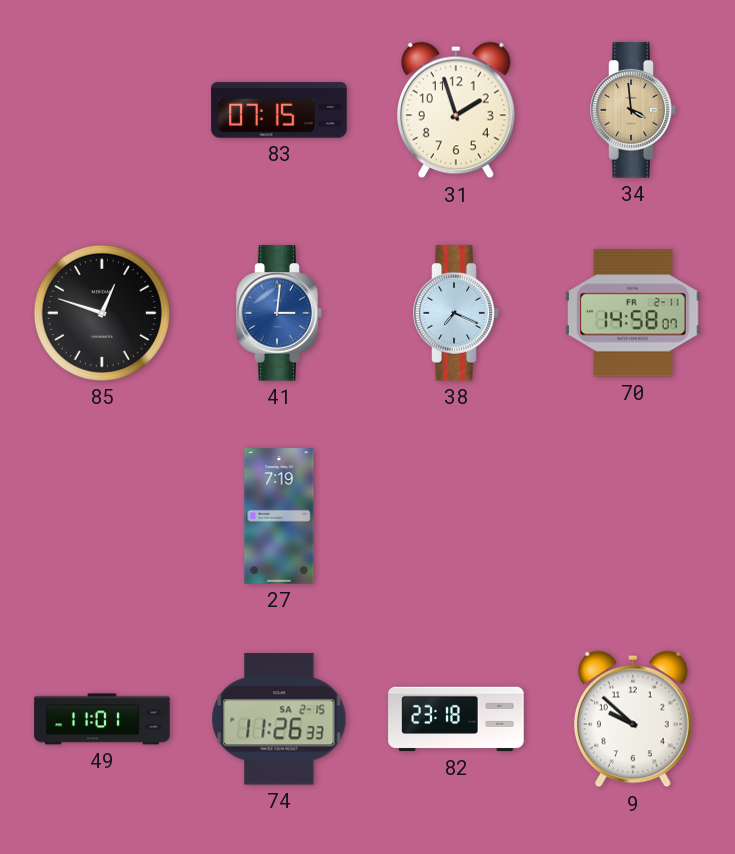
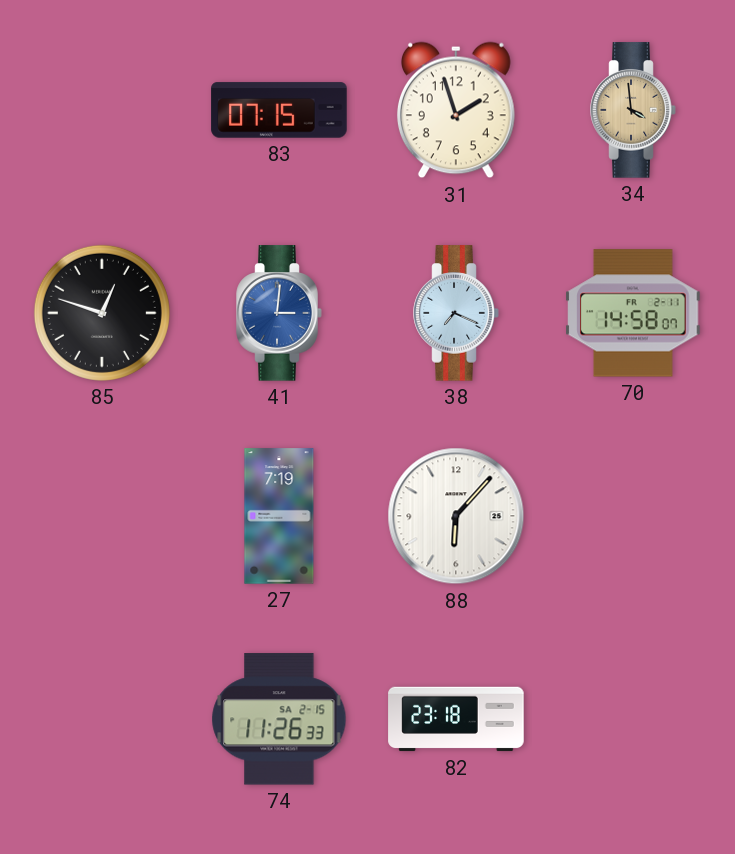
88: none -> 6:07 (456, 516)
49: 11:01 -> none (102, 719)
9: 9:52 -> none (633, 719)
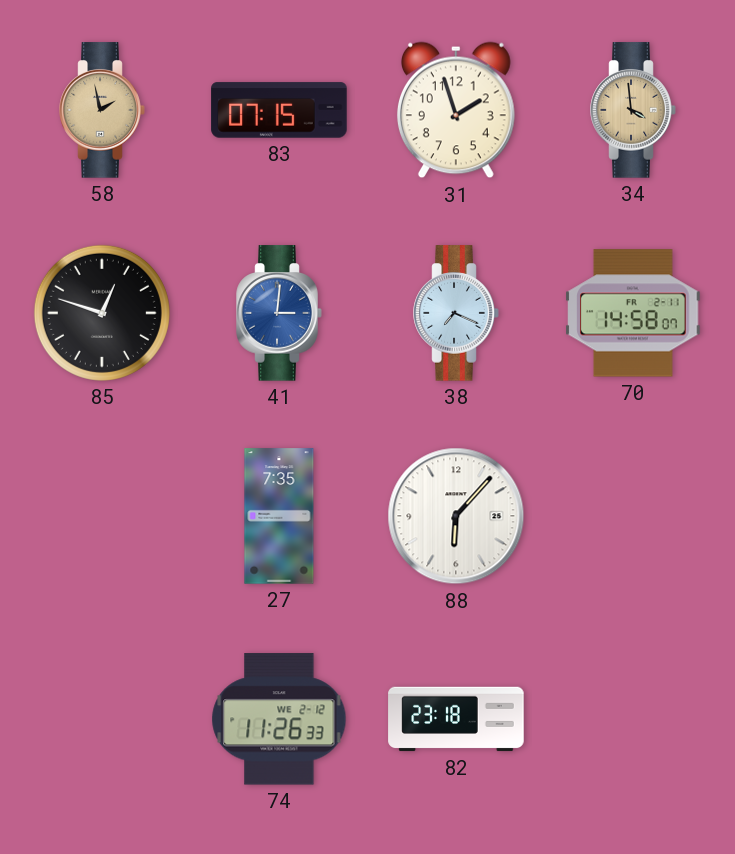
58: none -> 1:58 (102, 110)
27: 7:19 -> 7:35 (279, 516)
74 date: SA 2-15 -> WE 2-12 (279, 719)
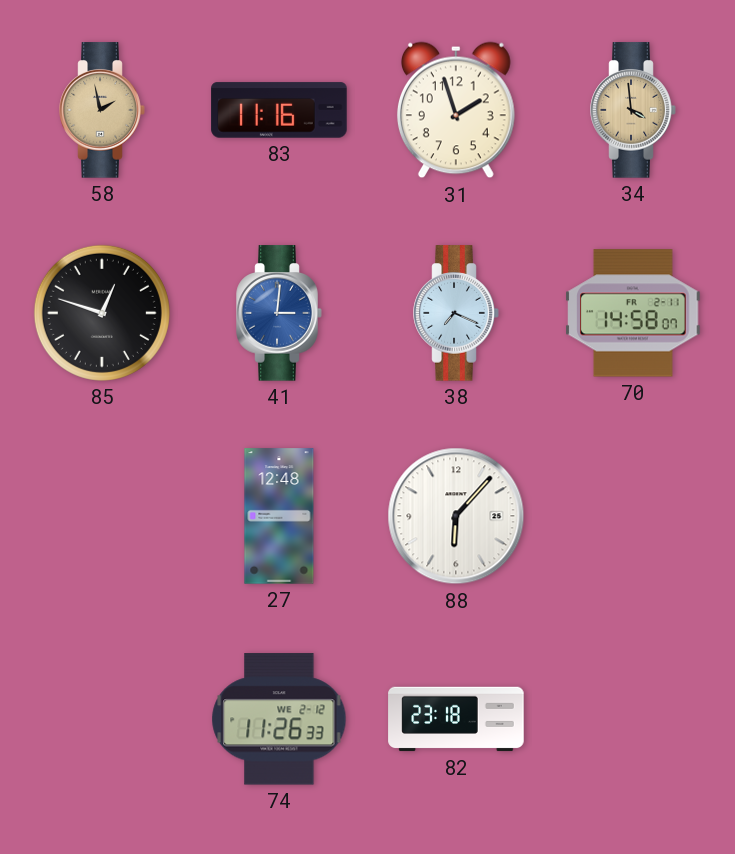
83: 07:15 -> 11:16 (279, 110)
27: 7:35 -> 12:48 (279, 516)
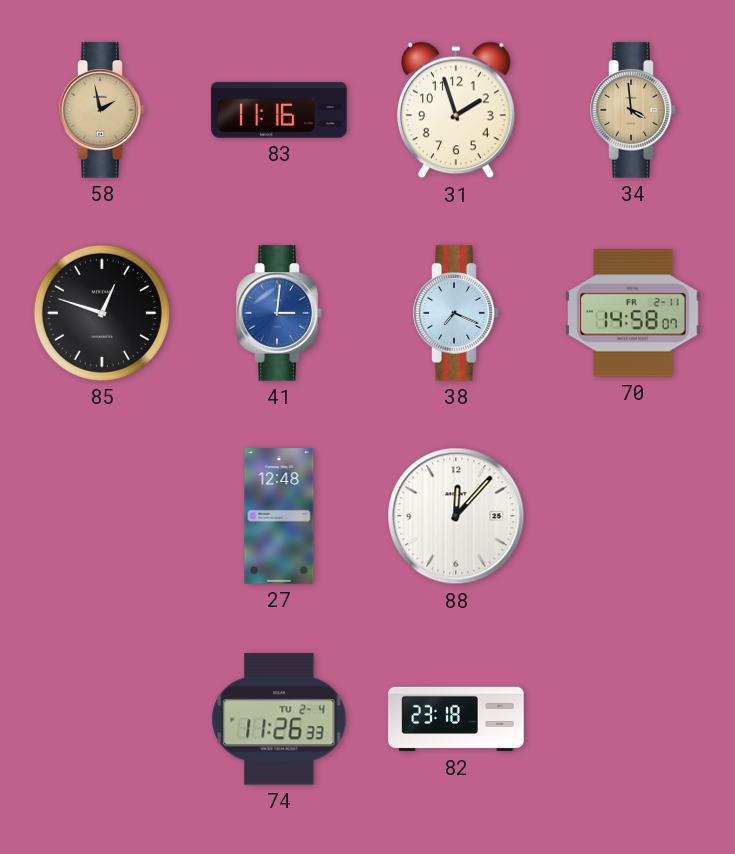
88: 6:07 -> 12:07 (456, 516)
74 date: WE 2-12 -> TU 2-4 (279, 719)
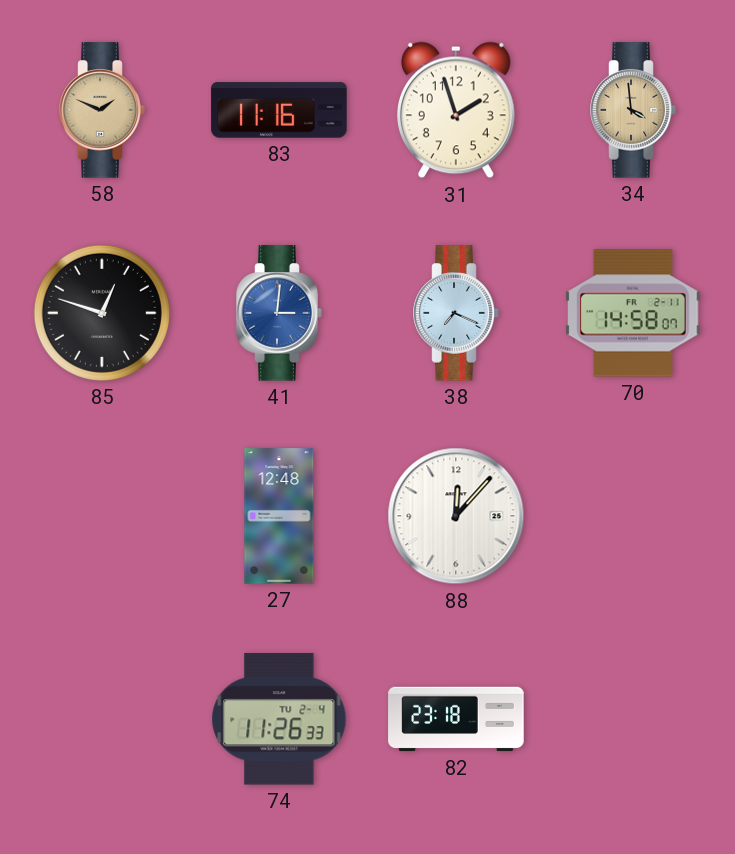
58: 1:58 -> 1:49 (102, 110)
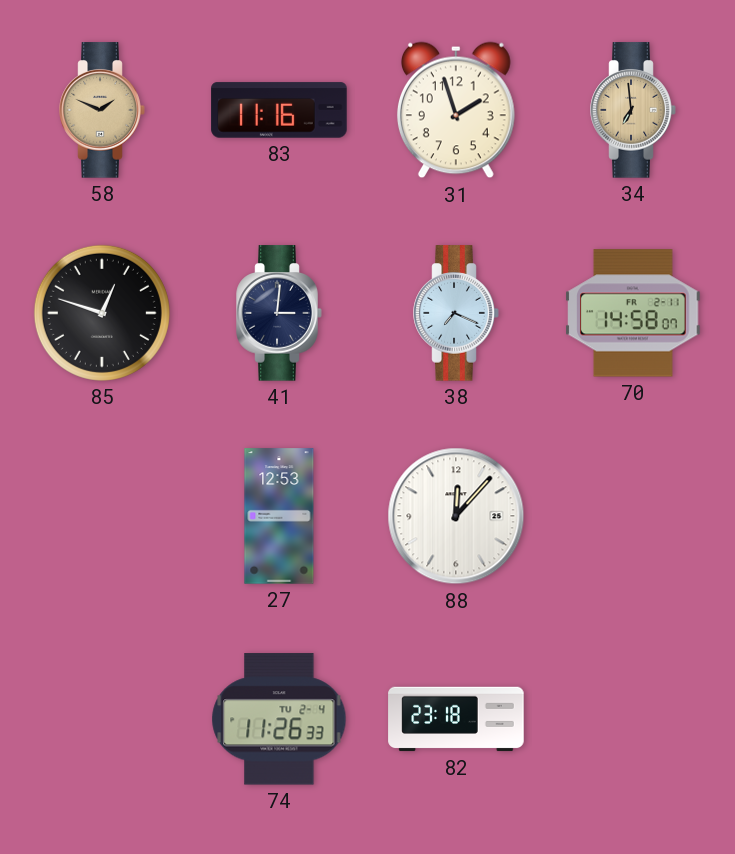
34: 3:59 -> 6:59 (633, 110)
41 dial: blue -> navy (279, 313)
27: 12:48 -> 12:53 (279, 516)
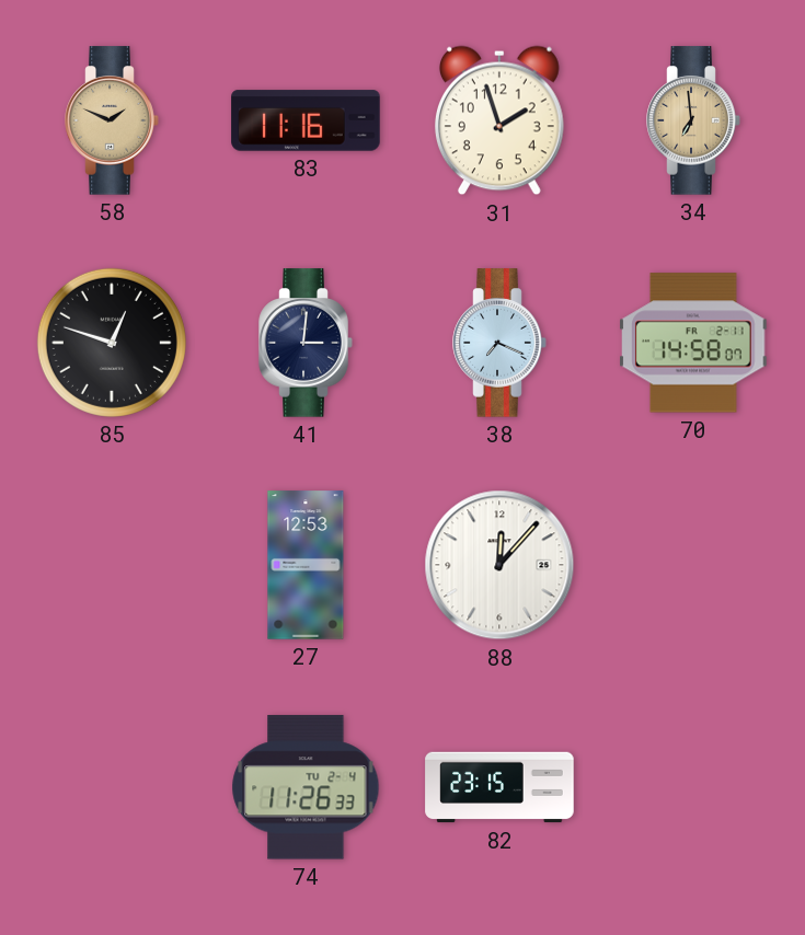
82: 23:18 -> 23:15 (499, 787)
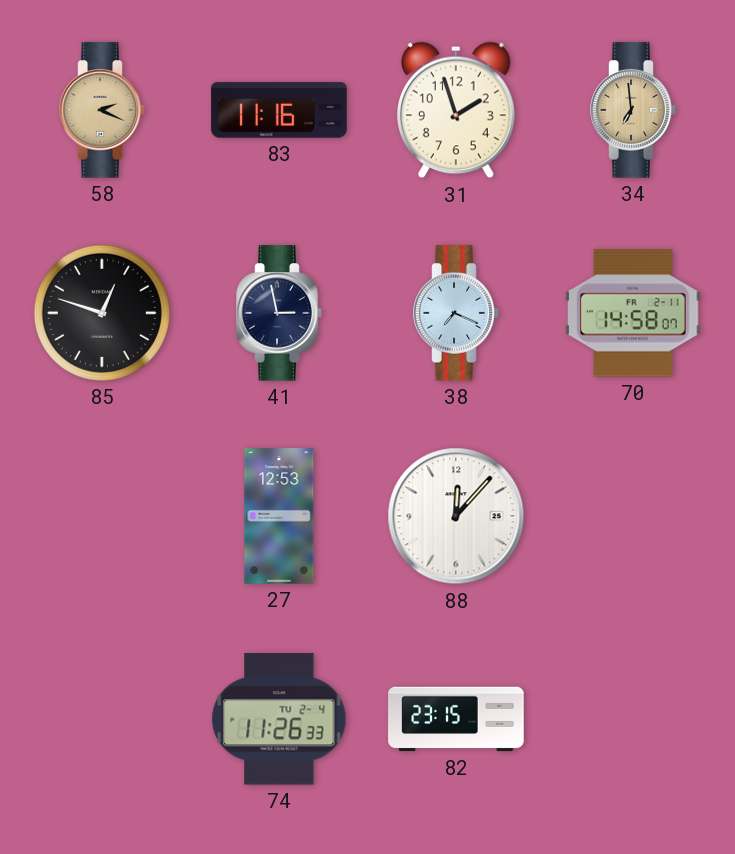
58: 1:49 -> 2:19 (102, 110)
41: 3:01 -> 2:58 (279, 313)
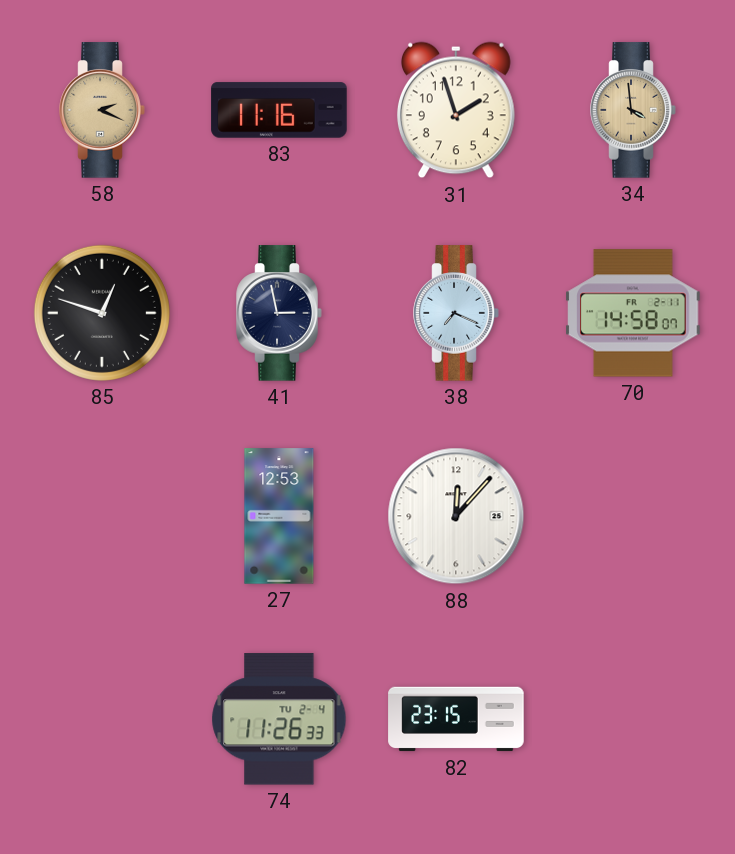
34: 6:59 -> 3:59 (633, 110)
